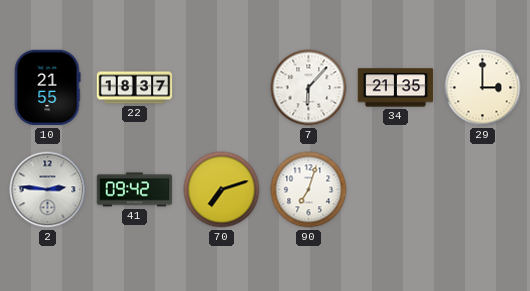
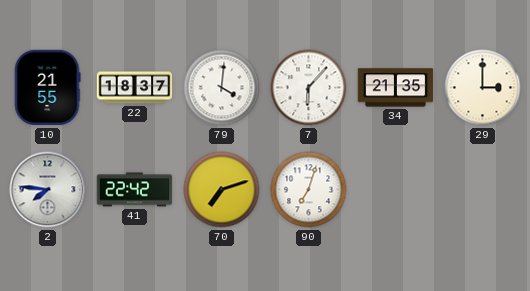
79: none -> 4:01 (222, 88)
2: 2:46 -> 7:46 (48, 190)
41: 09:42 -> 22:42 (135, 190)
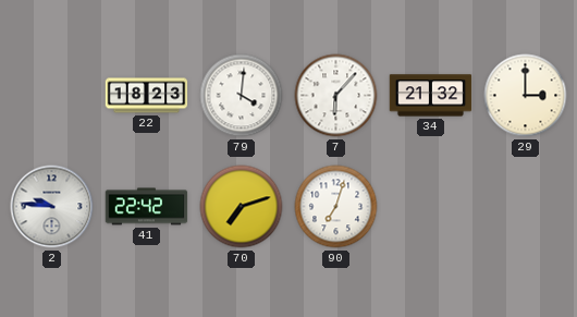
10: 21:55 -> none (47, 88)
22: 18:37 -> 18:23 (147, 96)
34: 21:35 -> 21:32 (431, 96)
2: 7:46 -> 9:46 (52, 207)
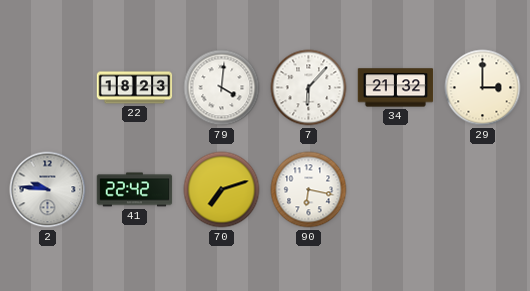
90: 7:03 -> 6:17 (309, 190)
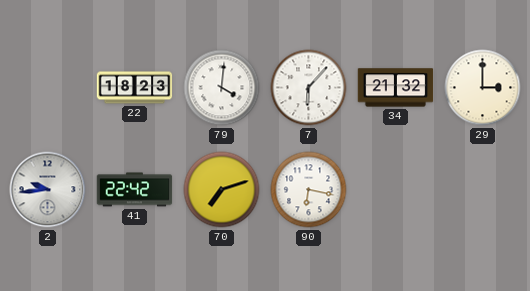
2: 9:46 -> 9:44 (48, 190)
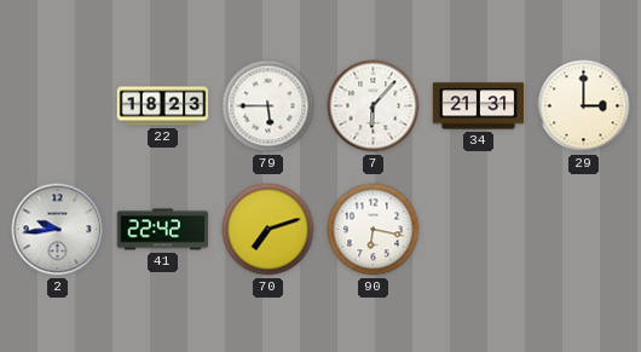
79: 4:01 -> 5:45 (268, 106)
34: 21:32 -> 21:31 (479, 106)
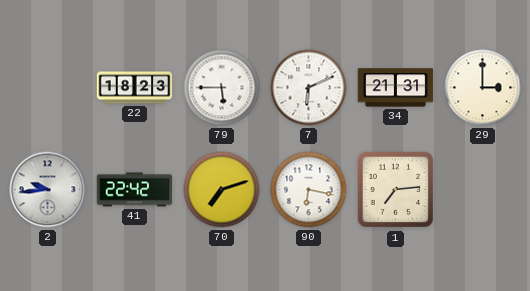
7: 6:07 -> 6:11 (309, 88)
1: none -> 7:14 (396, 190)
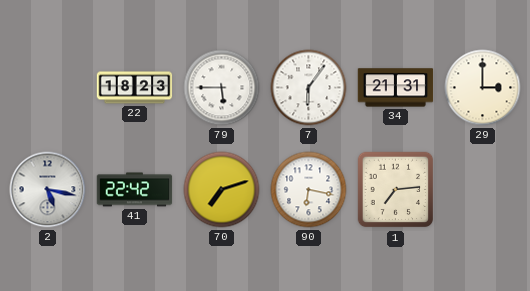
7: 6:11 -> 6:06 (309, 88)
2: 9:44 -> 5:17 (48, 190)
